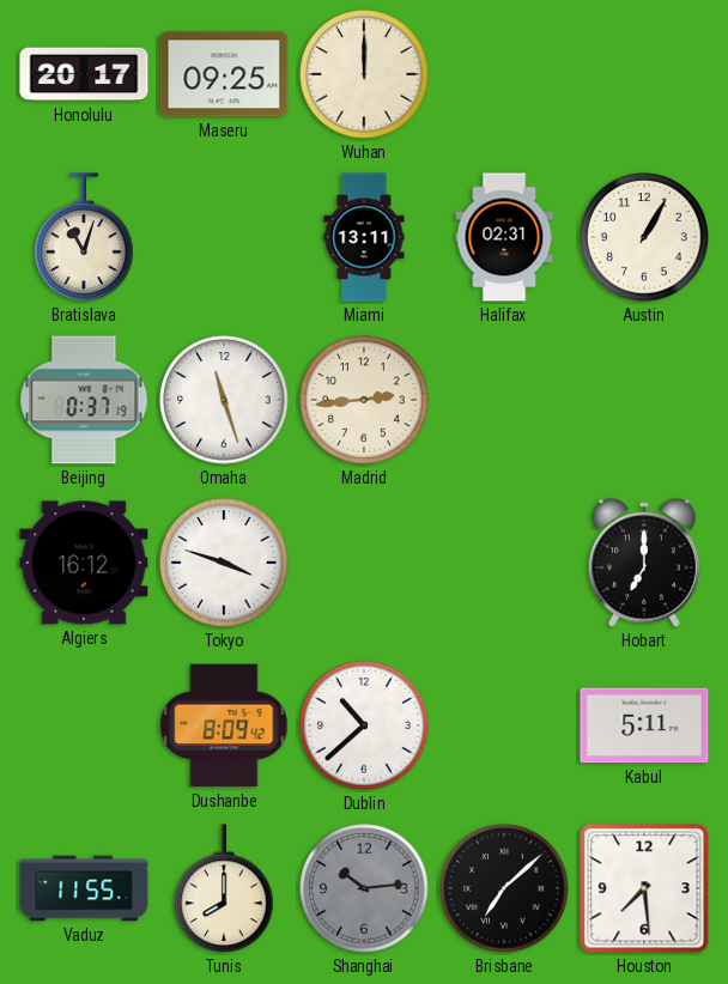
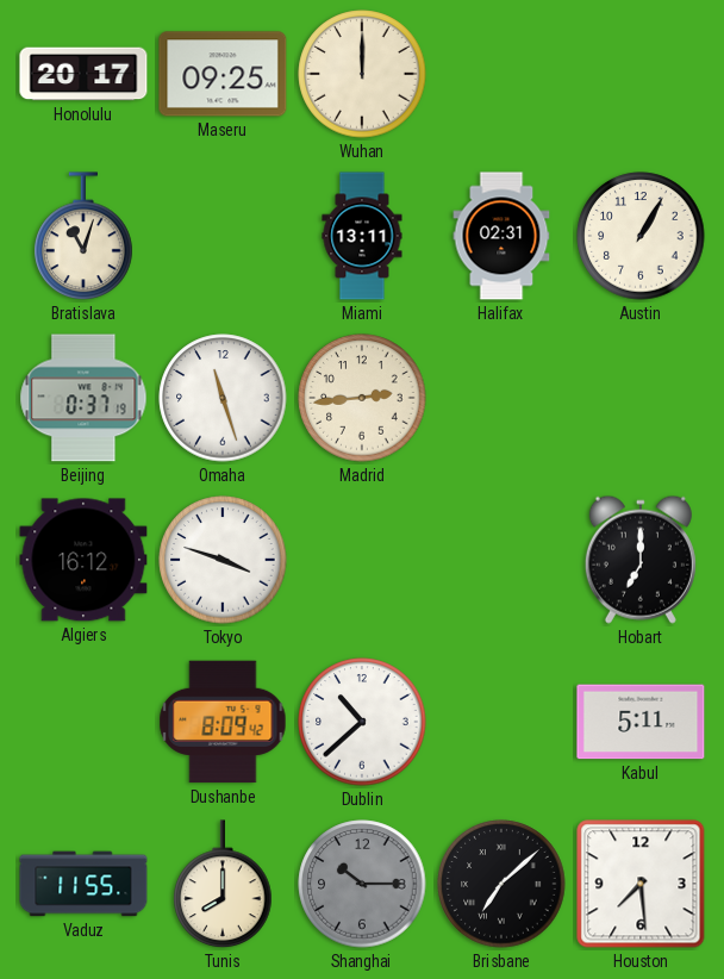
Shanghai: 10:14 -> 10:15 (362, 884)
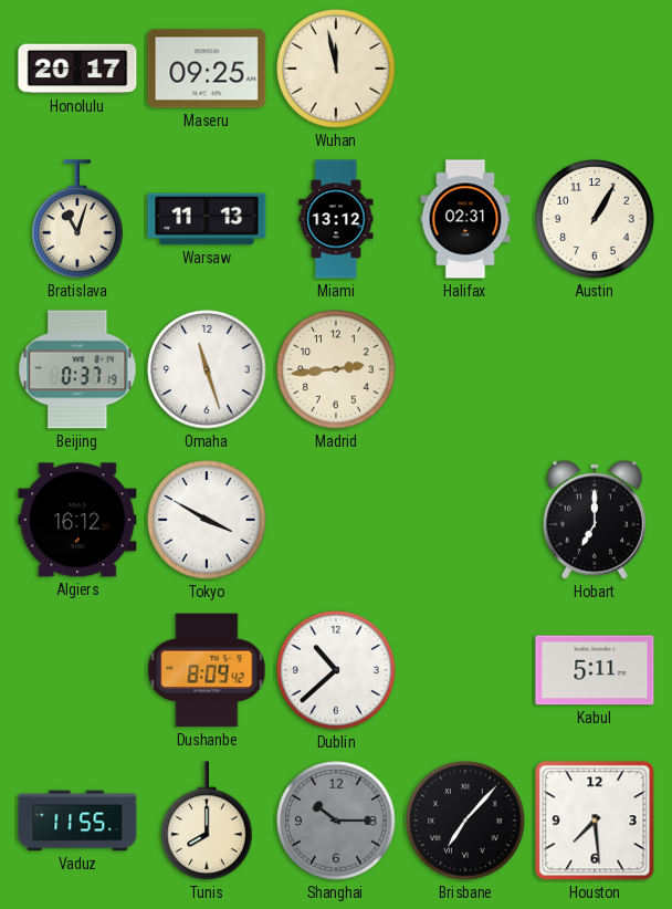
Wuhan: 12:00 -> 11:58 (336, 69)
Warsaw: none -> 11:13 (207, 219)
Miami: 13:11 -> 13:12 (336, 219)
Tokyo: 3:48 -> 3:50 (207, 520)
Brisbane: 7:08 -> 7:07 (465, 821)
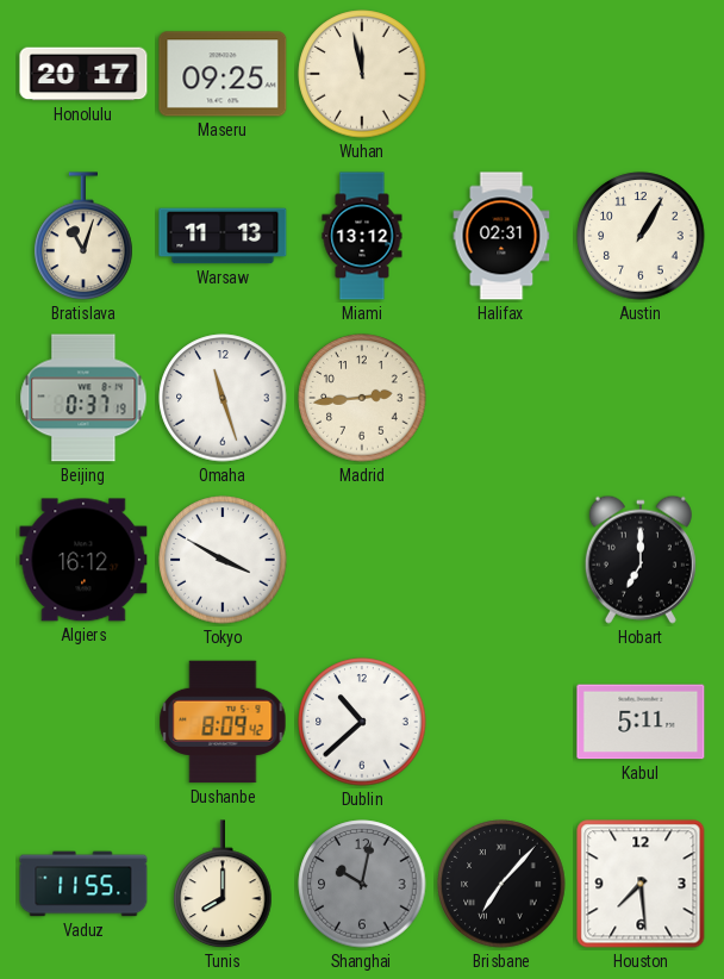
Shanghai: 10:15 -> 10:02 (362, 884)
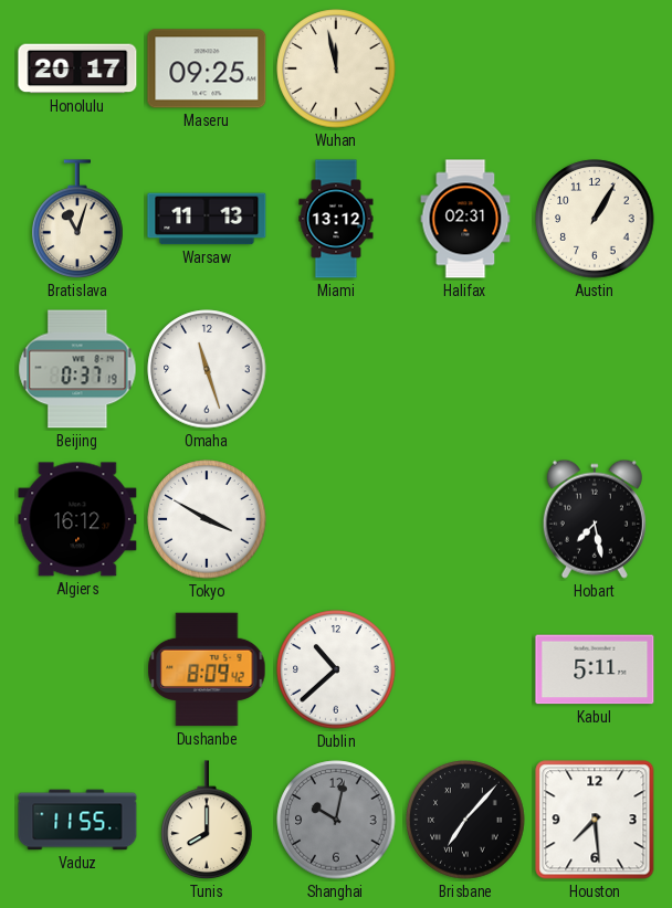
Madrid: 2:44 -> none (362, 398)
Hobart: 7:00 -> 7:28 (595, 519)
